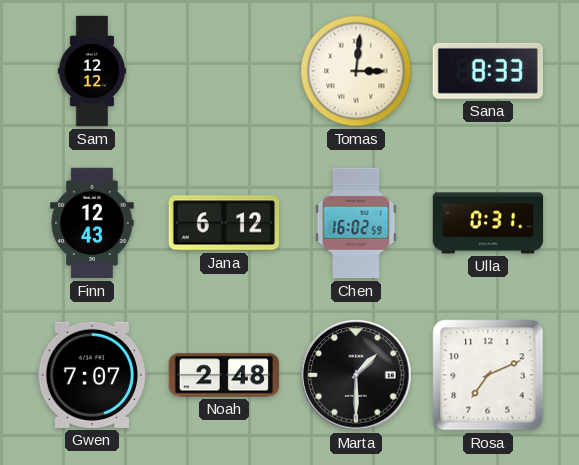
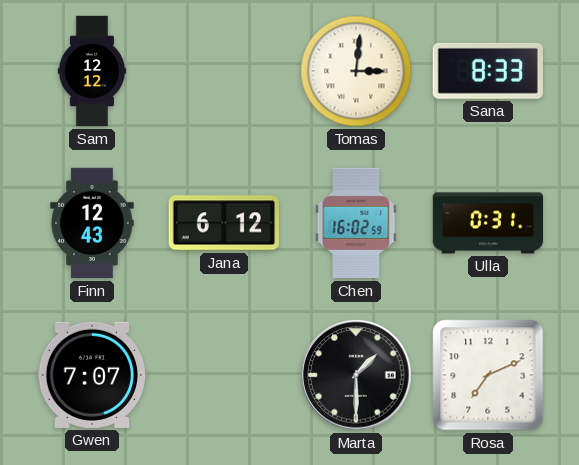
Noah: 2:48 -> none (223, 375)
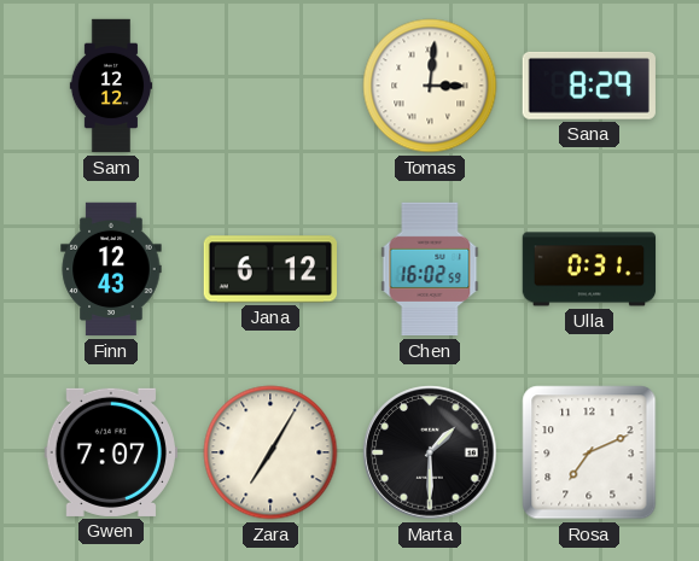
Sana: 8:33 -> 8:29 (589, 86)
Zara: none -> 7:05 (270, 452)
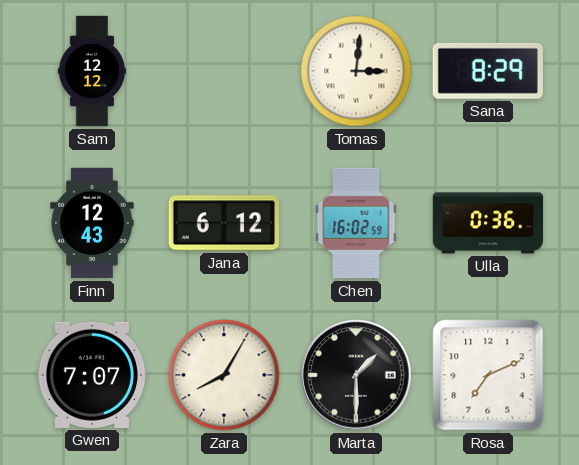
Ulla: 0:31 -> 0:36 (488, 223)
Zara: 7:05 -> 8:05 (224, 375)
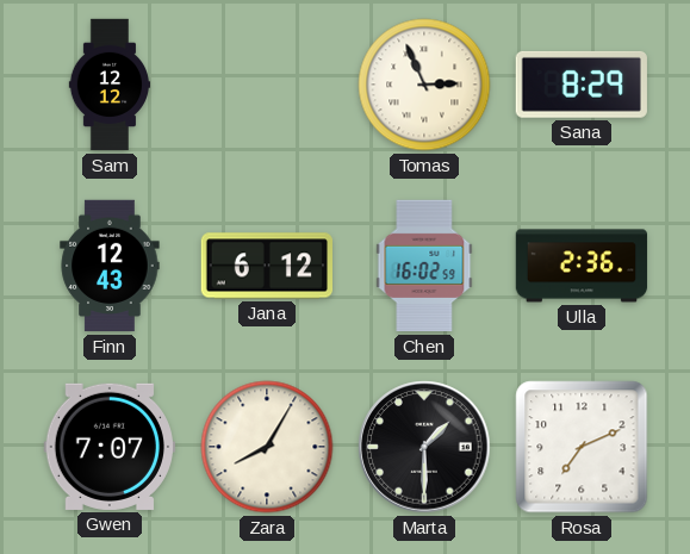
Tomas: 3:01 -> 2:56 (424, 85)
Ulla: 0:36 -> 2:36 (582, 266)
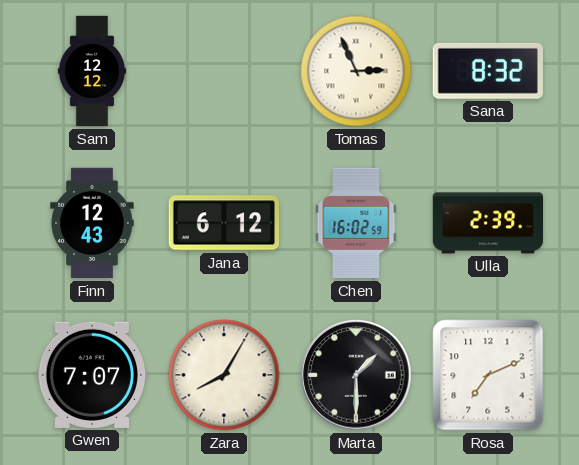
Sana: 8:29 -> 8:32 (488, 71)
Ulla: 2:36 -> 2:39 (488, 223)
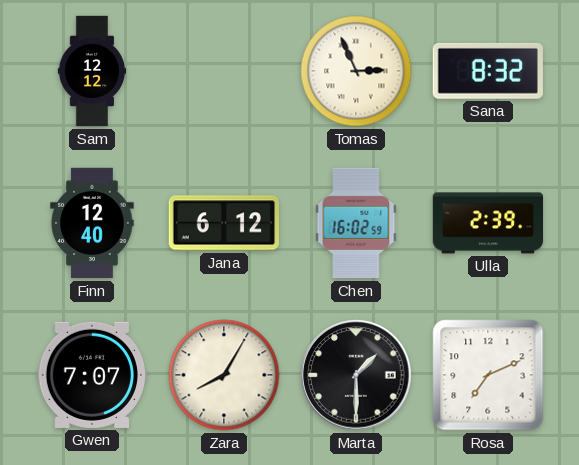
Finn: 12:43 -> 12:40 (92, 223)
